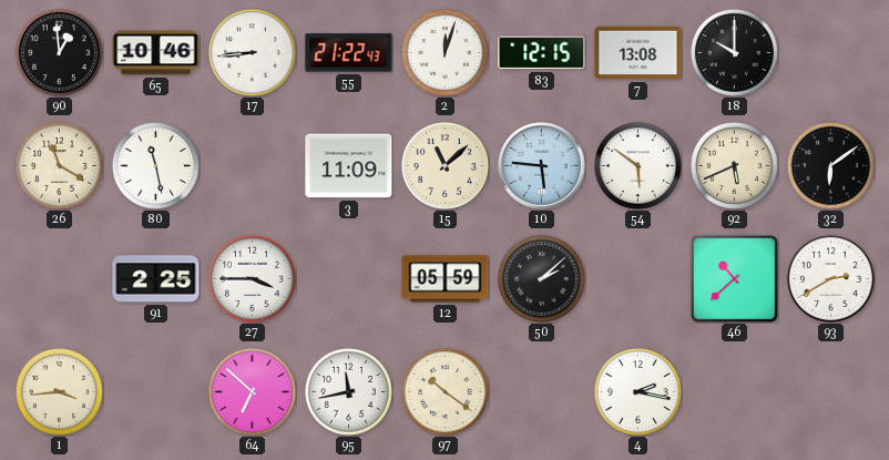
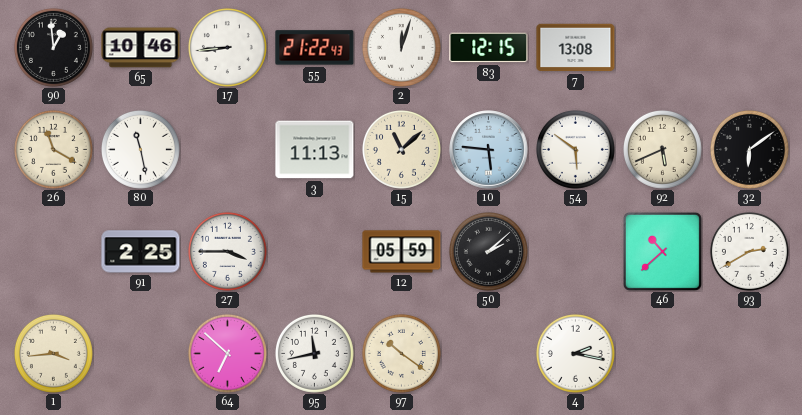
18: 10:00 -> none (734, 52)
3: 11:09 -> 11:13 (315, 150)
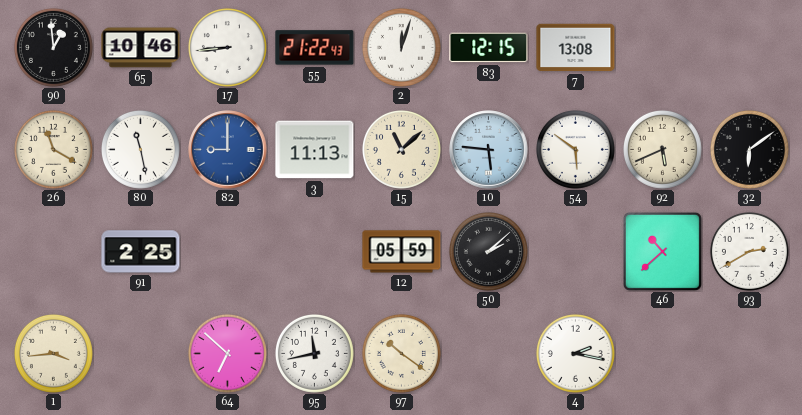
82: none -> 9:00 (228, 150)
27: 3:45 -> none (227, 251)
